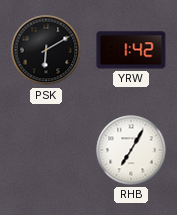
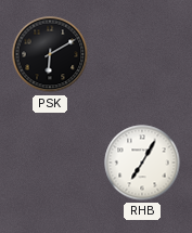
YRW: 1:42 -> none (131, 50)
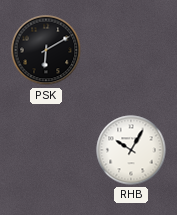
RHB: 7:05 -> 10:05 (131, 150)
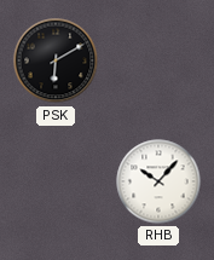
RHB: 10:05 -> 10:07 (158, 181)
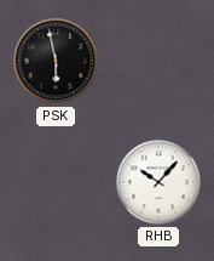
PSK: 6:10 -> 5:58 (56, 61)
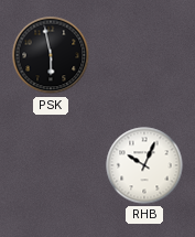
RHB: 10:07 -> 10:04 (144, 165)
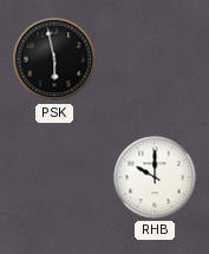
RHB: 10:04 -> 10:00 (155, 177)
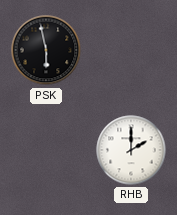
RHB: 10:00 -> 2:00 (131, 150)
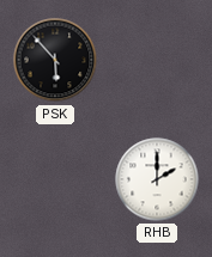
PSK: 5:58 -> 5:53 (55, 60)
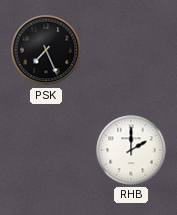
PSK: 5:53 -> 7:26 (46, 50)
